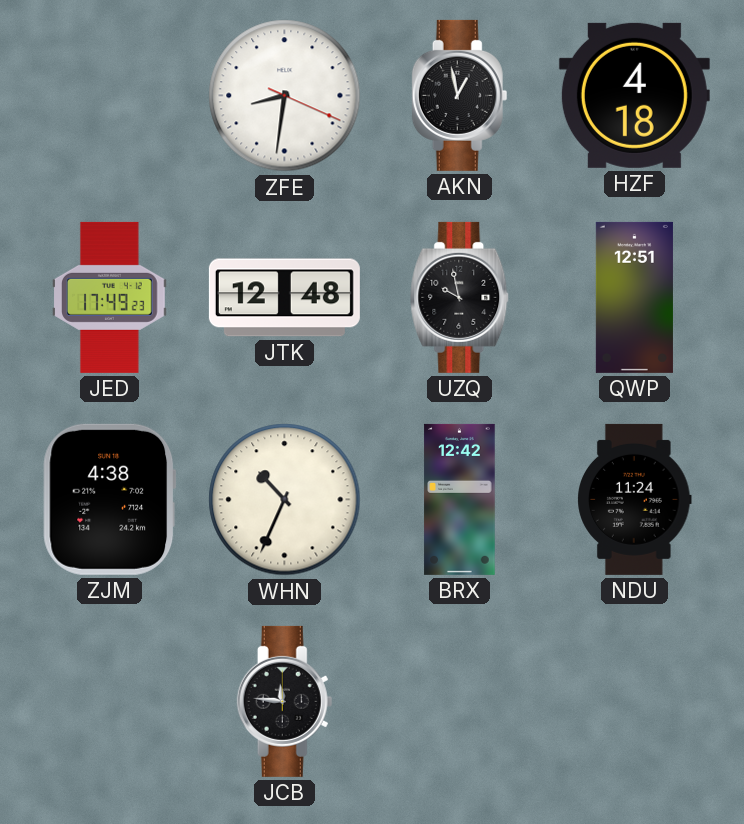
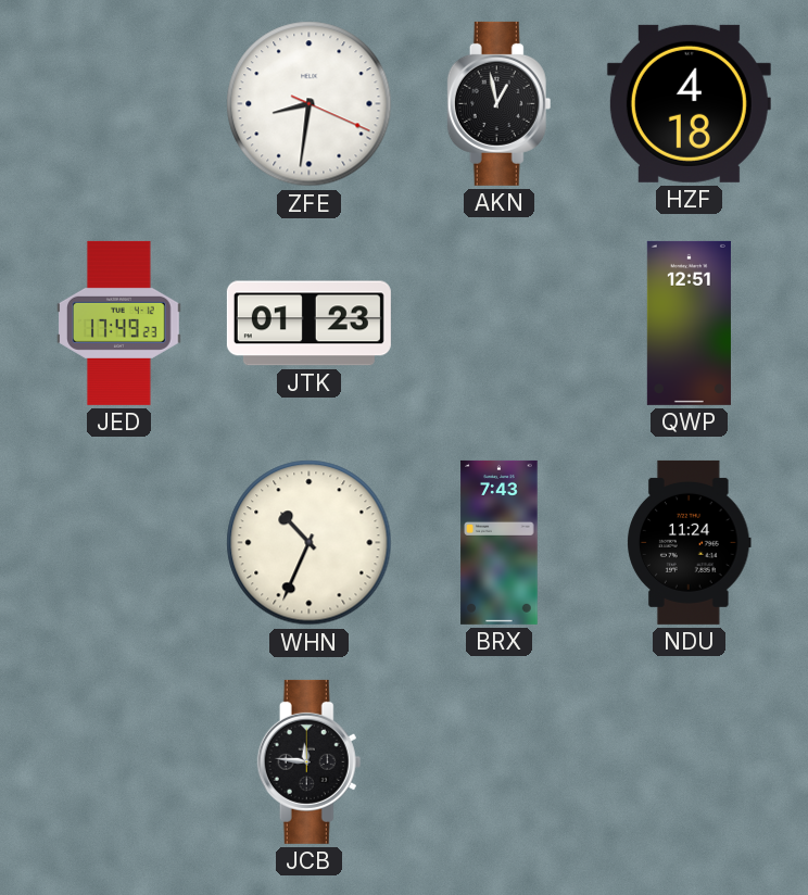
JTK: 12:48 -> 01:23 (308, 324)
UZQ: 9:58 -> none (460, 297)
ZJM: 4:38 -> none (110, 499)
BRX: 12:42 -> 7:43 (500, 542)
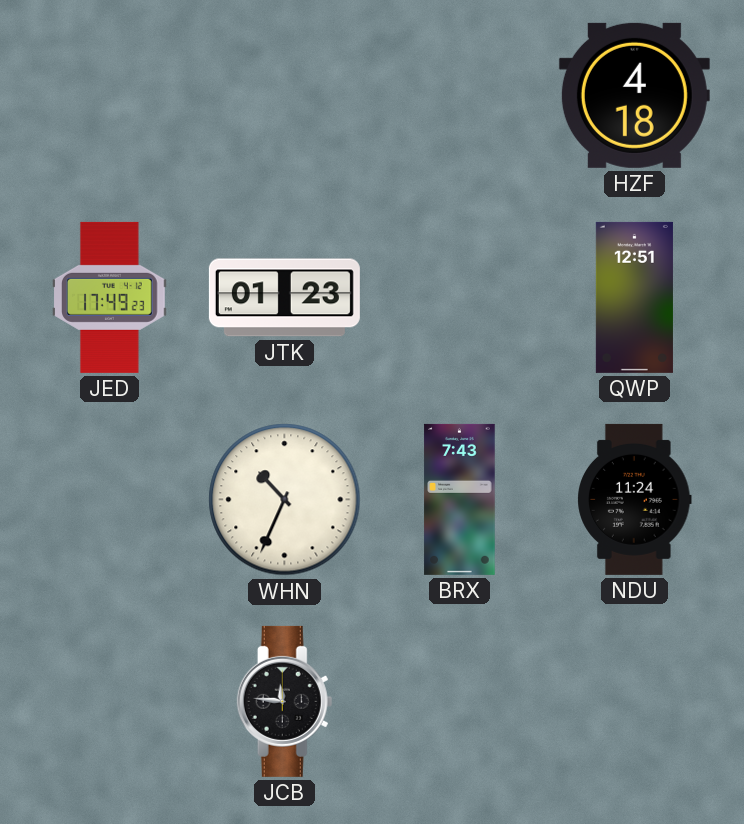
ZFE: 8:31 -> none (310, 104)
AKN: 12:58 -> none (500, 103)
